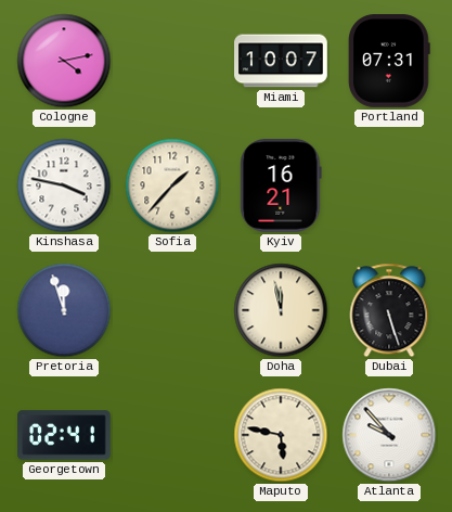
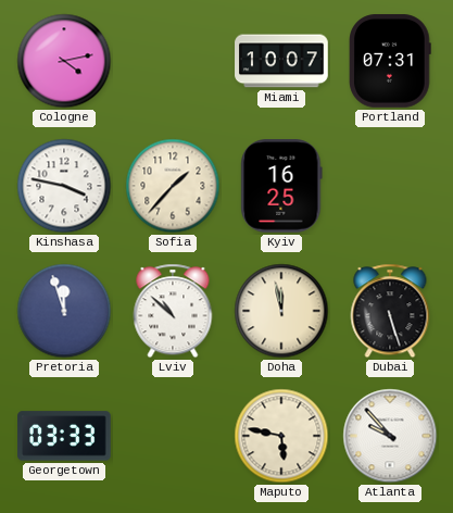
Kyiv: 16:21 -> 16:25 (281, 186)
Lviv: none -> 10:52 (173, 311)
Georgetown: 02:41 -> 03:33 (64, 436)
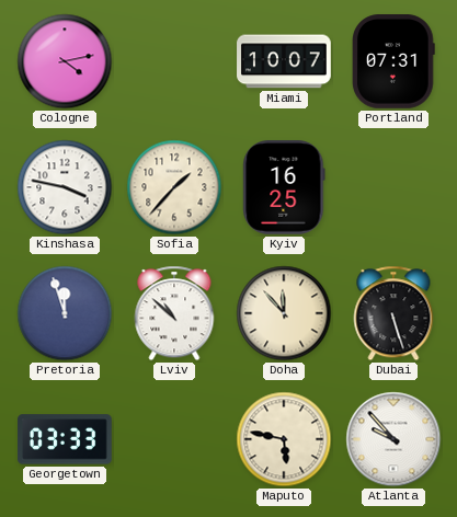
Doha: 11:58 -> 11:53 (284, 313)
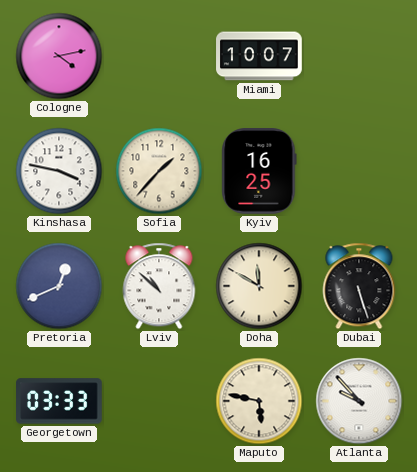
Portland: 07:31 -> none (393, 61)
Pretoria: 11:57 -> 12:41 (59, 286)
Doha: 11:53 -> 11:50 (259, 286)
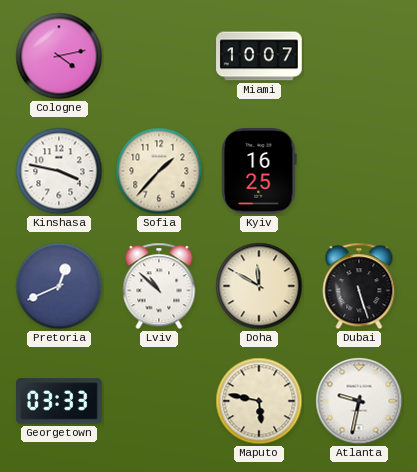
Atlanta: 9:53 -> 9:32 (359, 401)
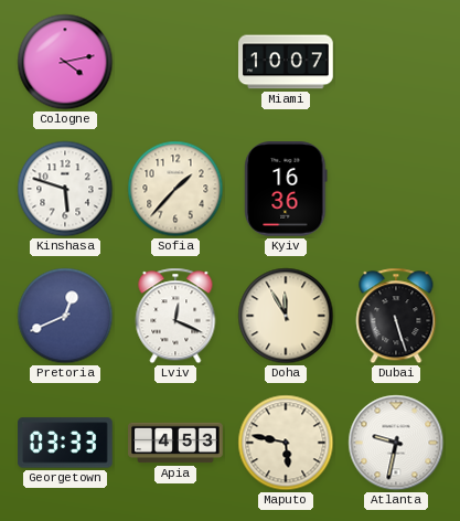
Kinshasa: 3:47 -> 5:48 (65, 189)
Kyiv: 16:25 -> 16:36 (286, 189)
Lviv: 10:52 -> 12:19 (175, 316)
Doha: 11:50 -> 11:55 (286, 316)
Apia: none -> 4:53 (175, 443)
